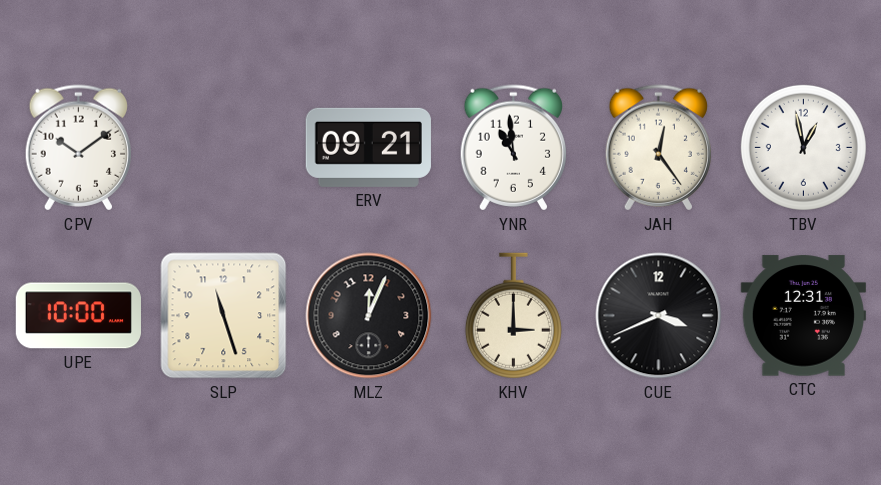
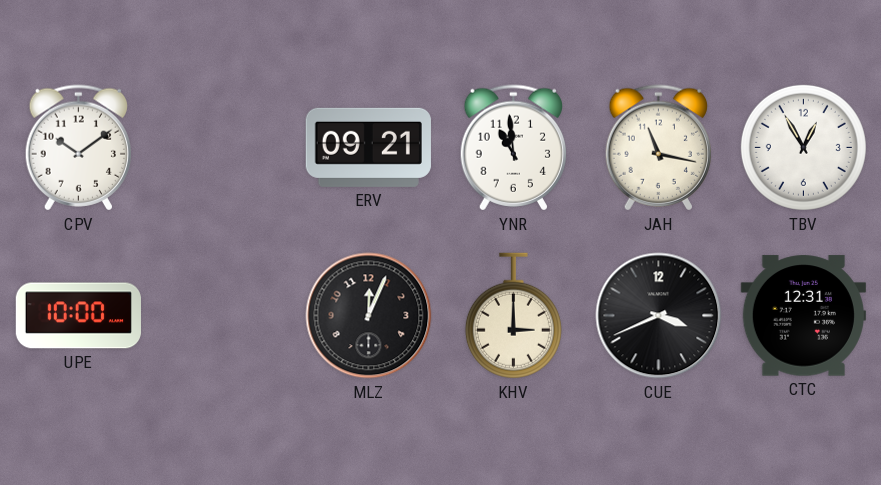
JAH: 12:24 -> 11:17 (658, 148)
TBV: 12:58 -> 12:55 (803, 147)
SLP: 11:27 -> none (224, 316)
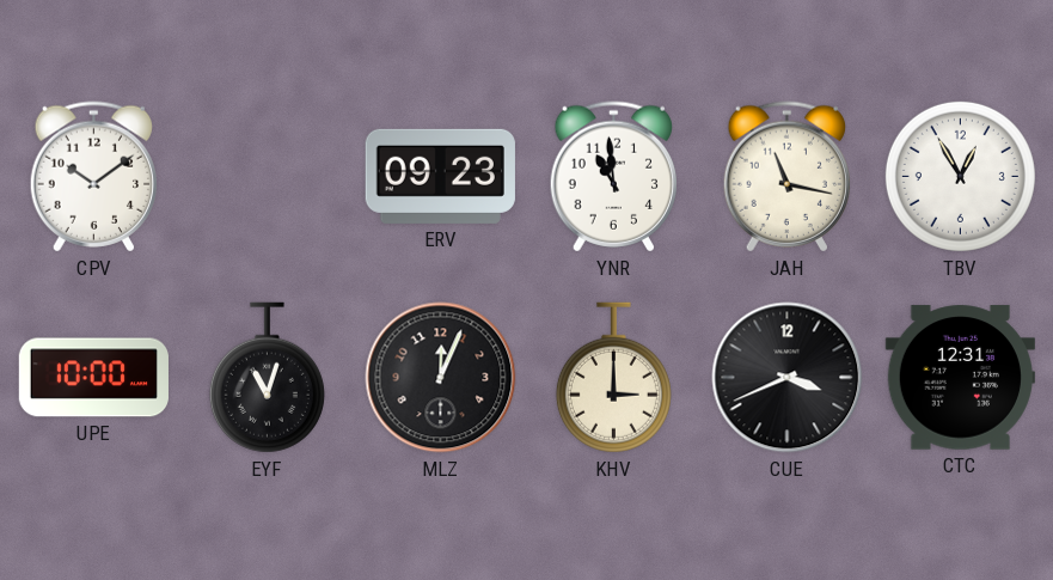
ERV: 09:21 -> 09:23 (440, 176)
EYF: none -> 11:03 (267, 378)
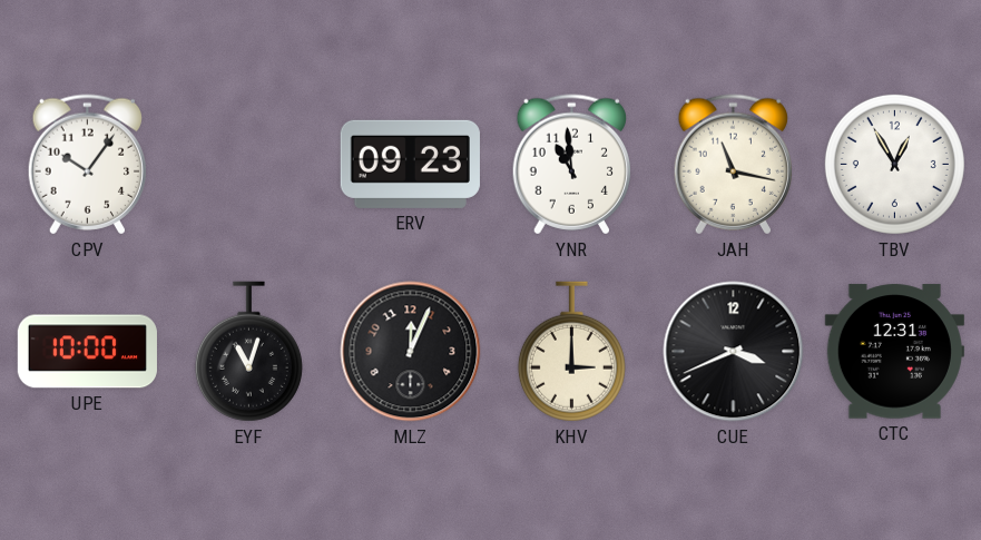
CPV: 10:09 -> 10:06 (87, 165)
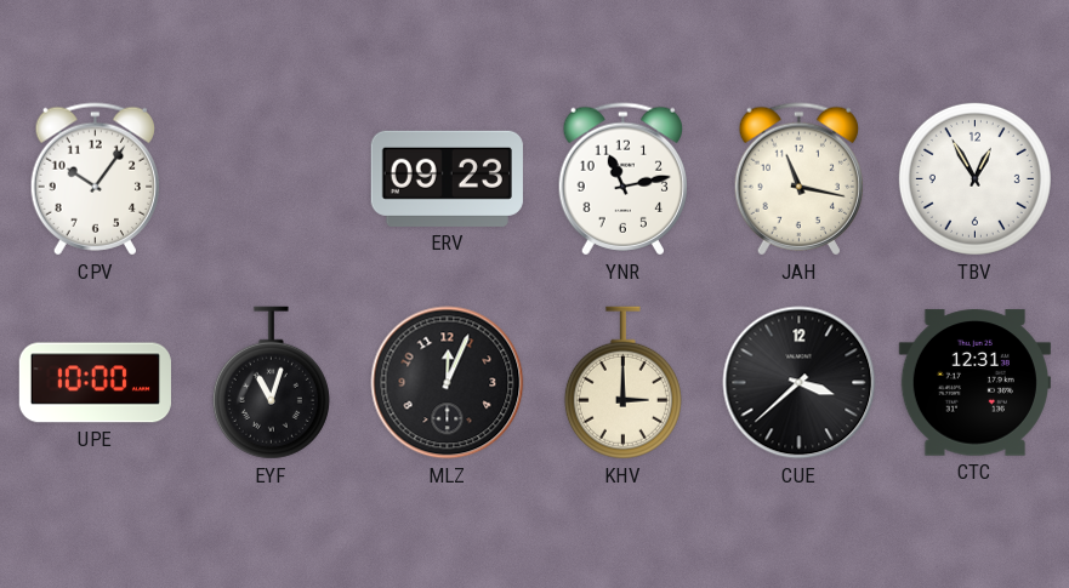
YNR: 10:59 -> 11:13 (622, 179)
CUE: 3:41 -> 3:38 (800, 383)
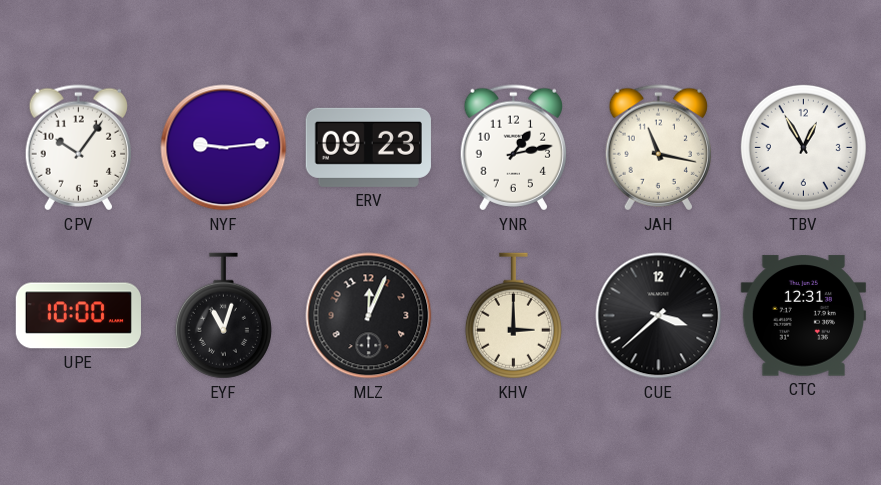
NYF: none -> 9:14 (224, 148)
YNR: 11:13 -> 1:13 (513, 148)
